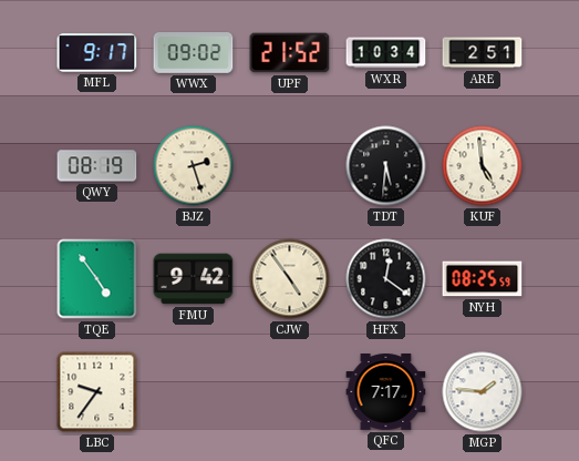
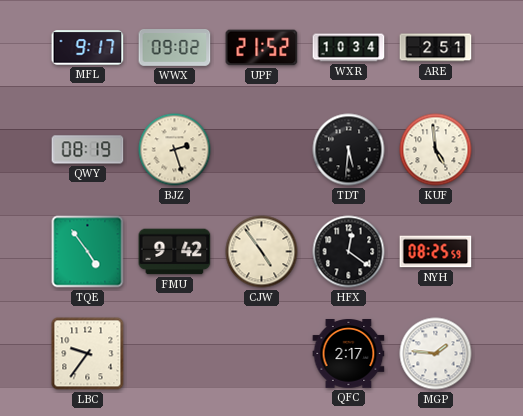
QFC: 7:17 -> 2:17 (349, 354)
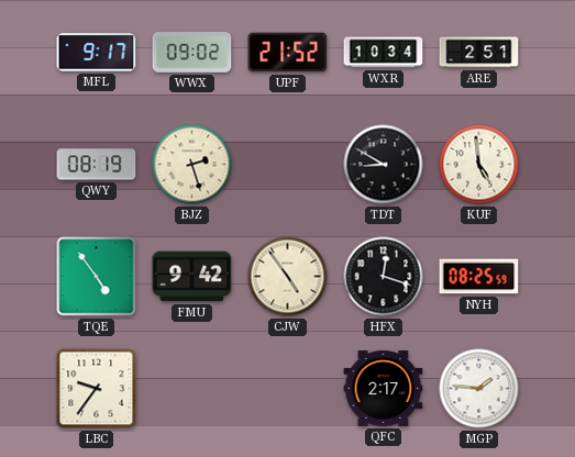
TDT: 5:31 -> 8:50 (384, 165)
HFX: 12:21 -> 12:18 (384, 277)
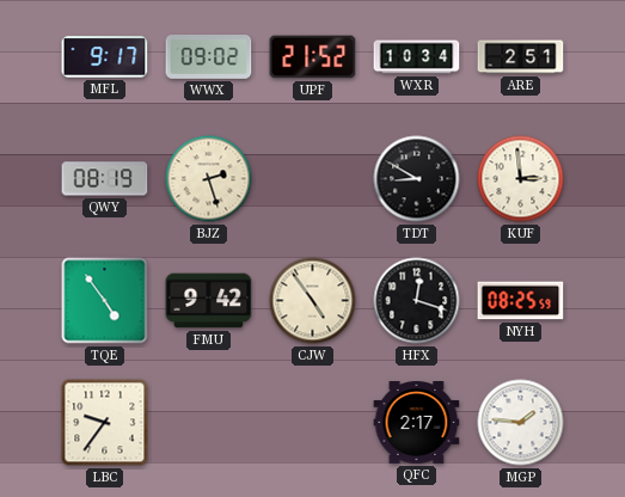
KUF: 4:59 -> 2:59 (521, 179)
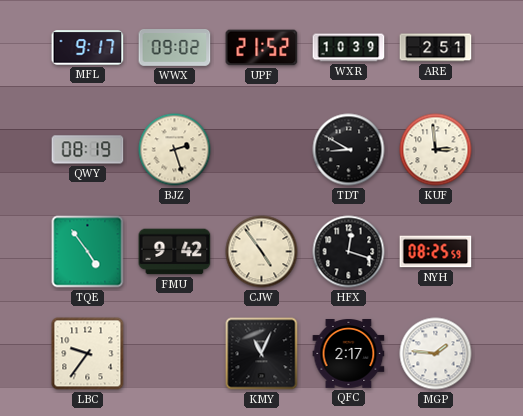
WXR: 10:34 -> 10:39 (349, 48)
KMY: none -> 11:04 (262, 354)
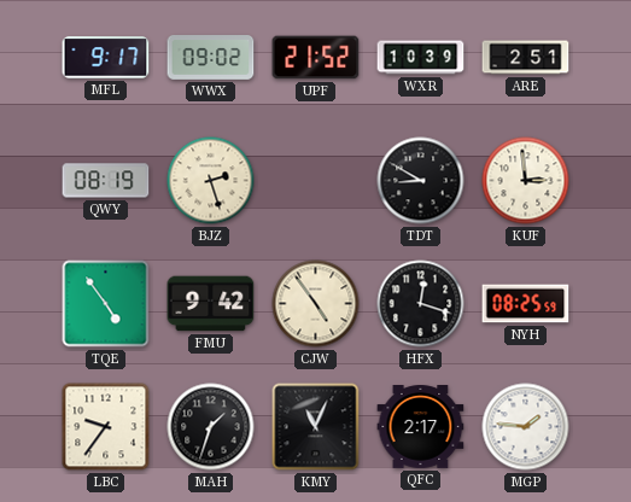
MAH: none -> 1:33 (211, 427)
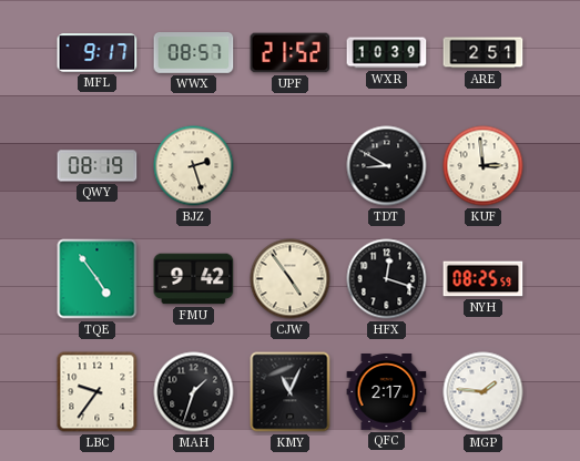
WWX: 09:02 -> 08:57 (194, 53)
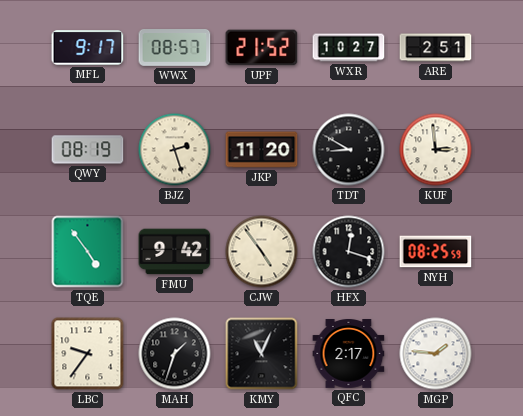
WXR: 10:39 -> 10:27 (349, 48)
JKP: none -> 11:20 (262, 150)
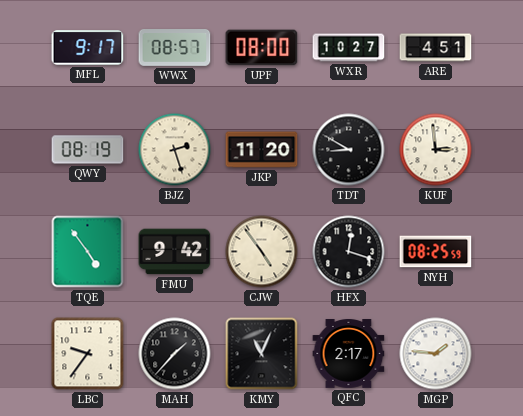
UPF: 21:52 -> 08:00 (262, 48)
ARE: 2:51 -> 4:51 (436, 48)
MAH: 1:33 -> 1:37 (175, 354)
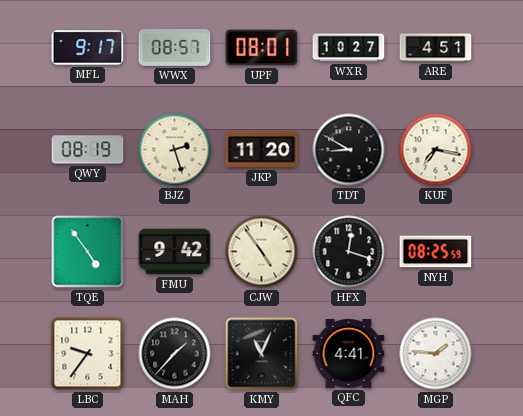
UPF: 08:00 -> 08:01 (262, 48)
KUF: 2:59 -> 7:17 (436, 150)
QFC: 2:17 -> 4:41 (349, 354)
